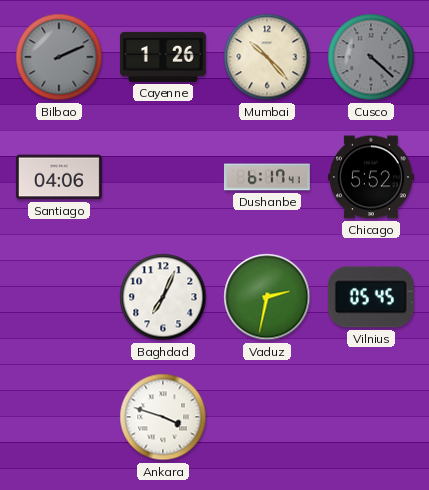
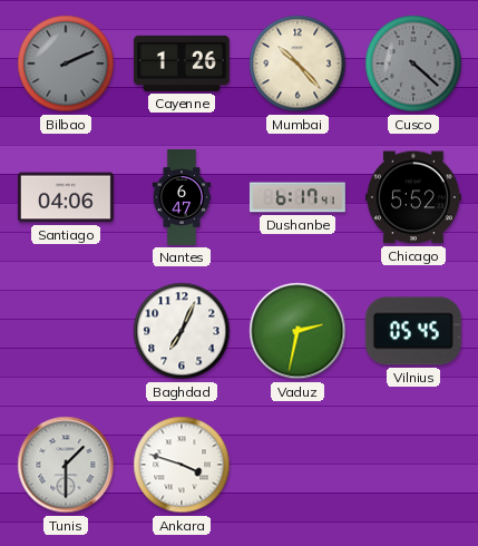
Nantes: none -> 6:47 (182, 197)
Tunis: none -> 1:30 (66, 465)
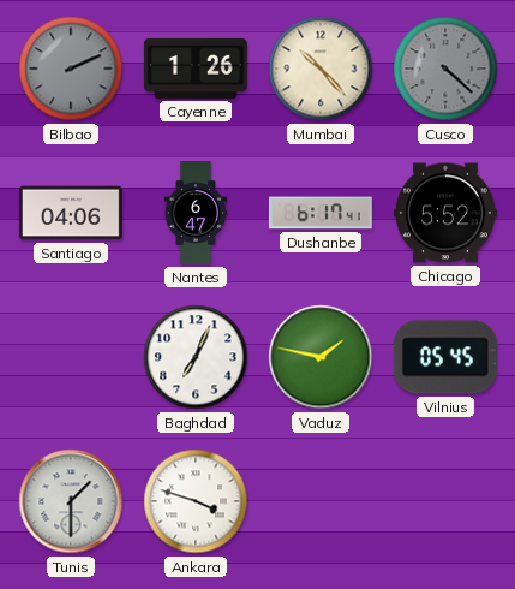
Vaduz: 2:32 -> 1:47 (321, 357)
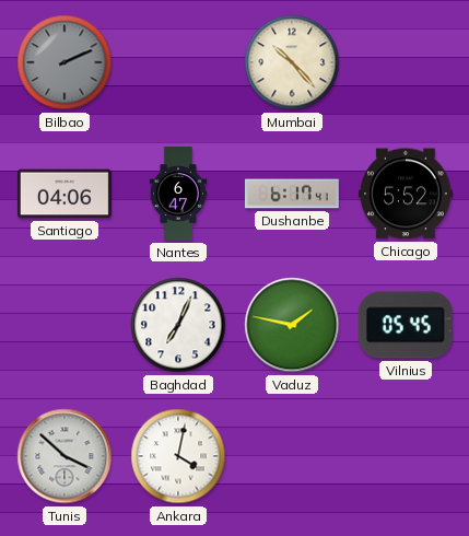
Cayenne: 1:26 -> none (196, 69)
Cusco: 4:22 -> none (445, 69)
Tunis: 1:30 -> 3:52 (65, 456)
Ankara: 3:48 -> 4:02 (178, 456)
